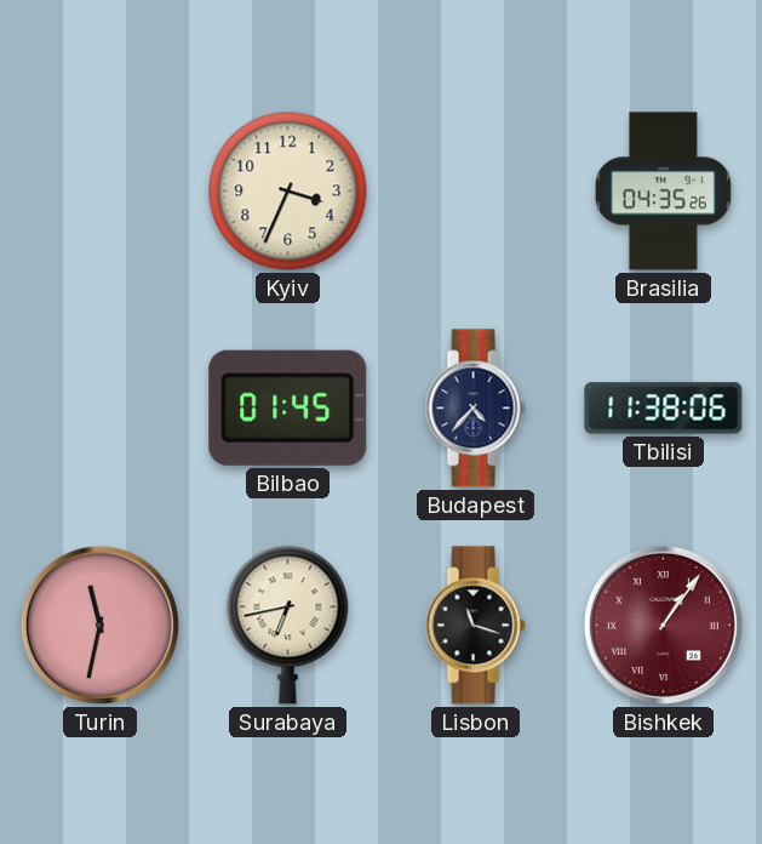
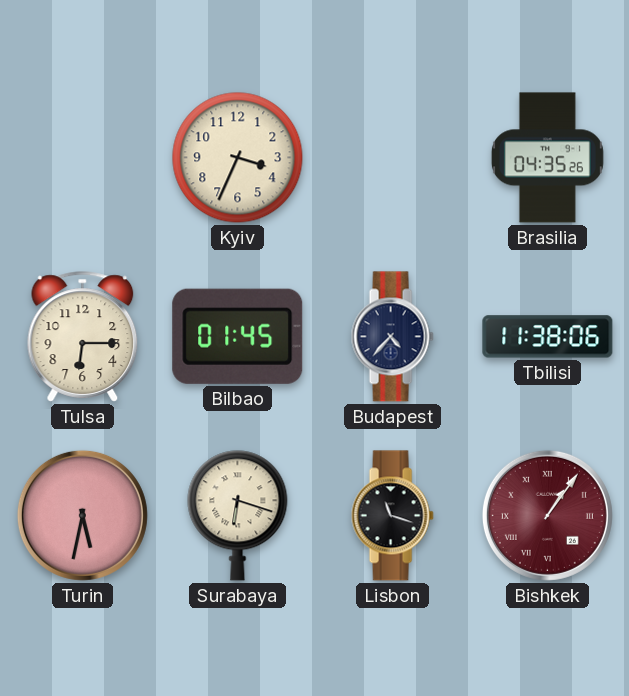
Tulsa: none -> 6:15 (83, 337)
Turin: 11:32 -> 5:32 (82, 515)
Surabaya: 6:43 -> 6:18 (238, 516)
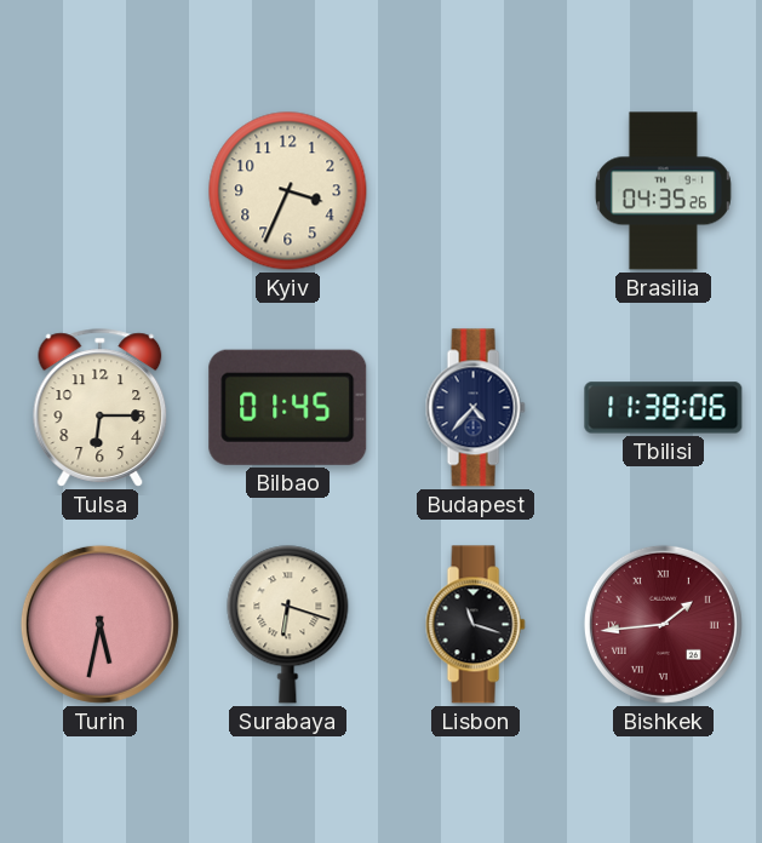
Bishkek: 1:06 -> 1:44 (663, 624)
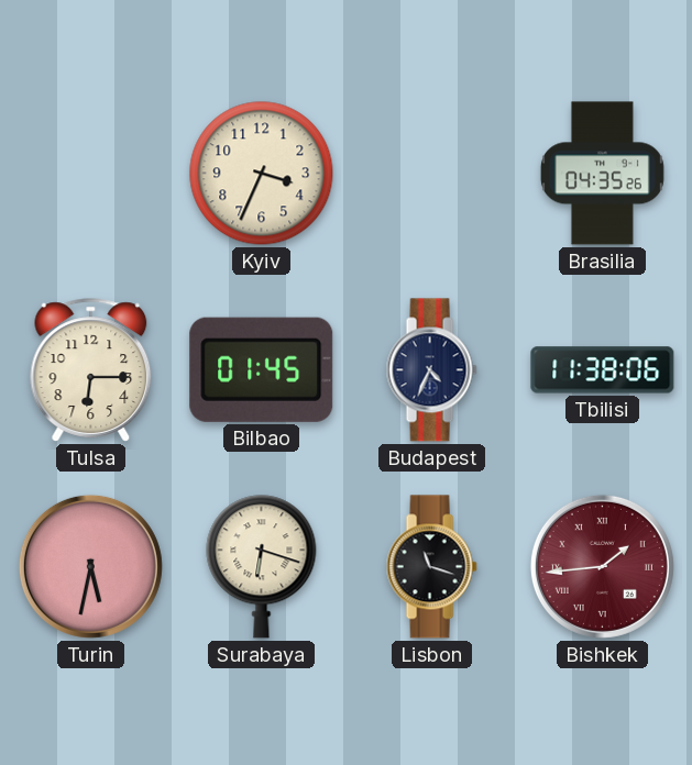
Budapest: 4:37 -> 4:34 (431, 370)
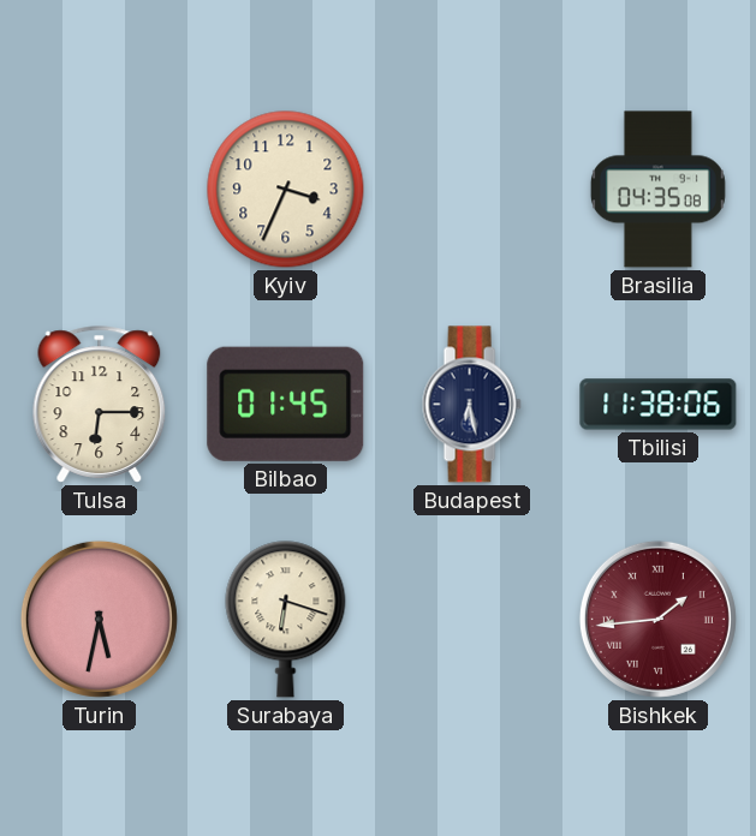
Brasilia: 04:35:26 -> 04:35:08 (657, 190)
Budapest: 4:34 -> 6:28 (471, 405)
Lisbon: 11:18 -> none (431, 567)
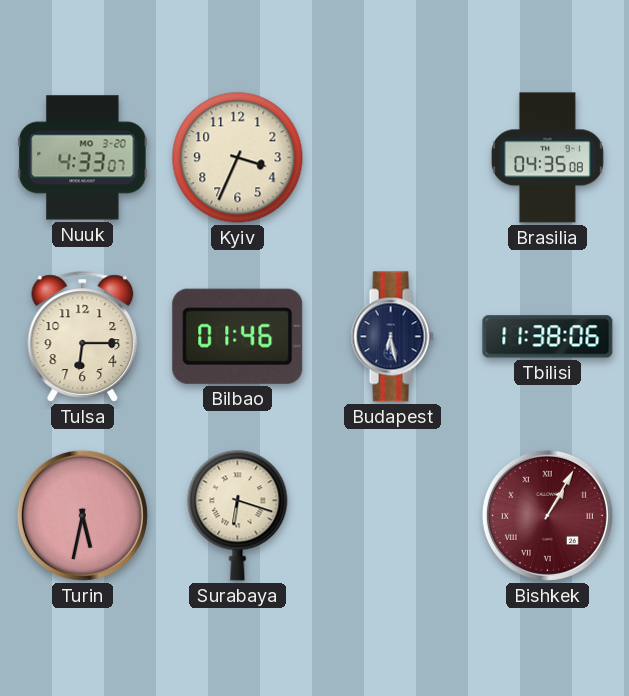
Nuuk: none -> 4:33 (83, 158)
Bilbao: 01:45 -> 01:46 (238, 336)
Bishkek: 1:44 -> 1:05 (547, 515)
